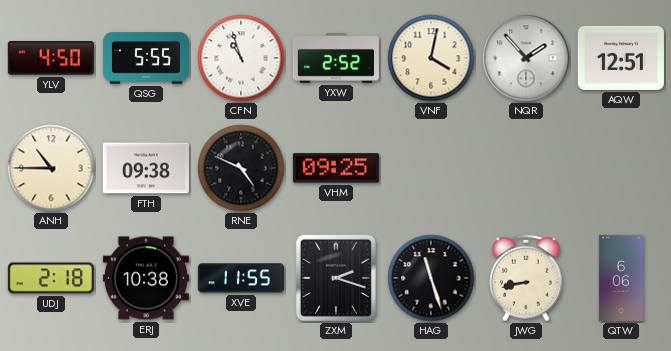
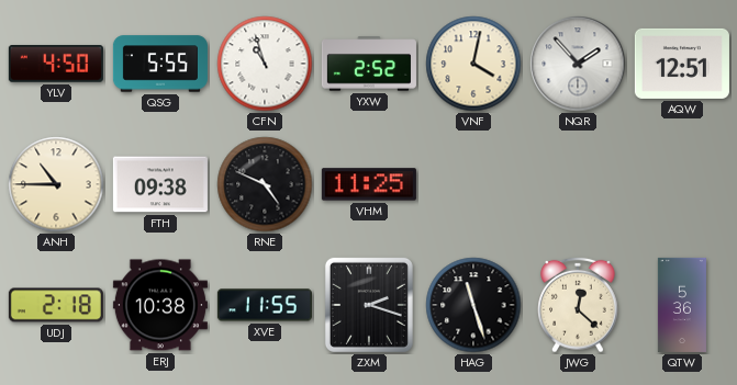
VHM: 09:25 -> 11:25 (369, 184)
JWG: 8:43 -> 12:22 (578, 305)
QTW: 6:06 -> 5:36 (682, 305)
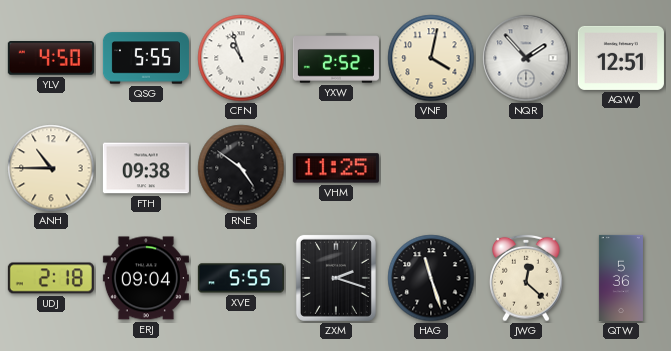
RNE: 4:49 -> 4:51 (241, 168)
ERJ: 10:38 -> 09:04 (146, 278)
XVE: 11:55 -> 5:55 (241, 278)
